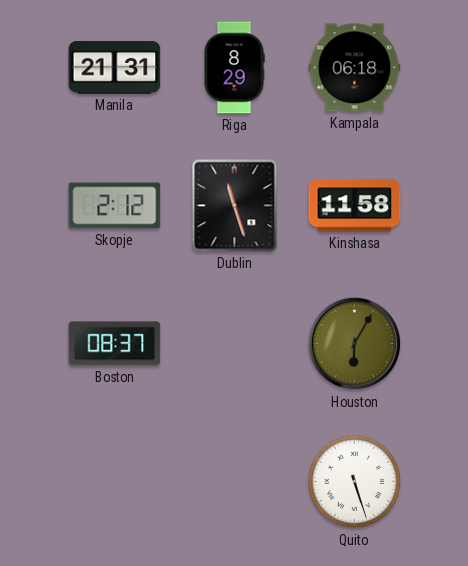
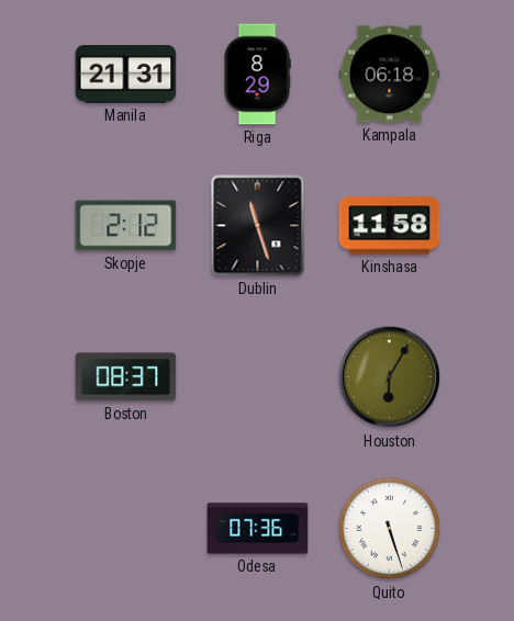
Odesa: none -> 07:36 (258, 529)
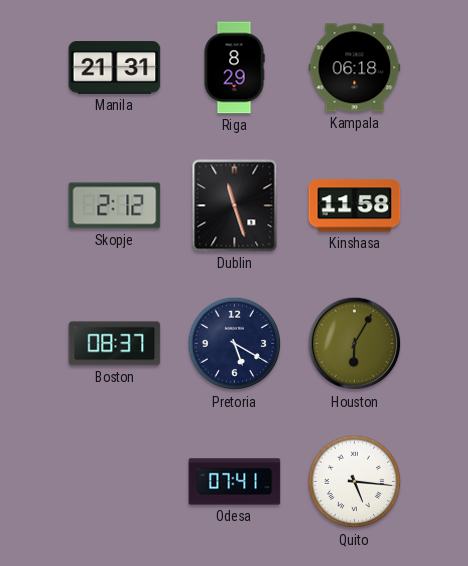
Pretoria: none -> 5:20 (235, 344)
Odesa: 07:36 -> 07:41 (235, 482)
Quito: 5:27 -> 5:16 (355, 482)
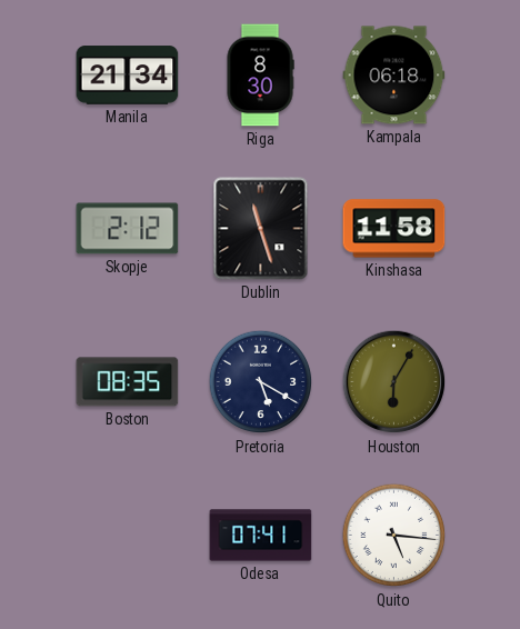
Manila: 21:31 -> 21:34 (128, 76)
Riga: 8:29 -> 8:30 (260, 76)
Boston: 08:37 -> 08:35 (128, 382)
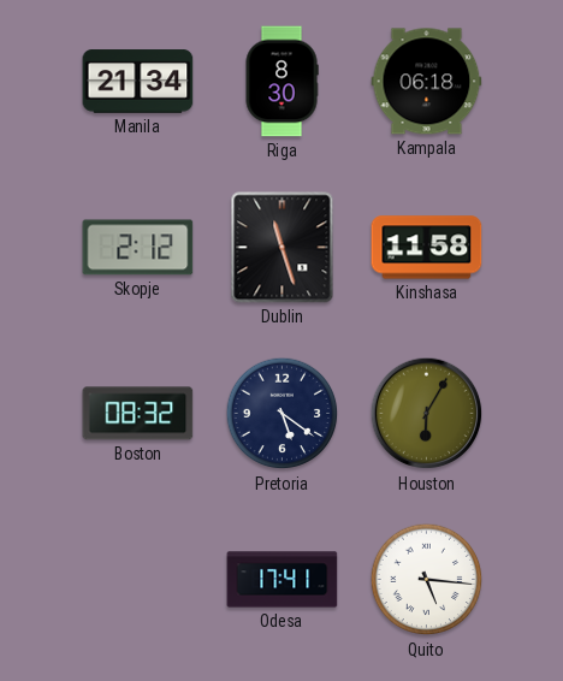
Boston: 08:35 -> 08:32 (138, 414)
Pretoria: 5:20 -> 5:21 (283, 414)
Odesa: 07:41 -> 17:41 (283, 580)
